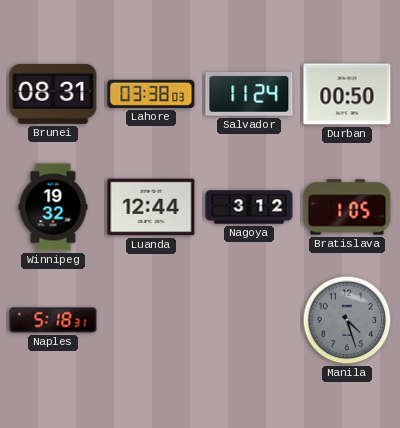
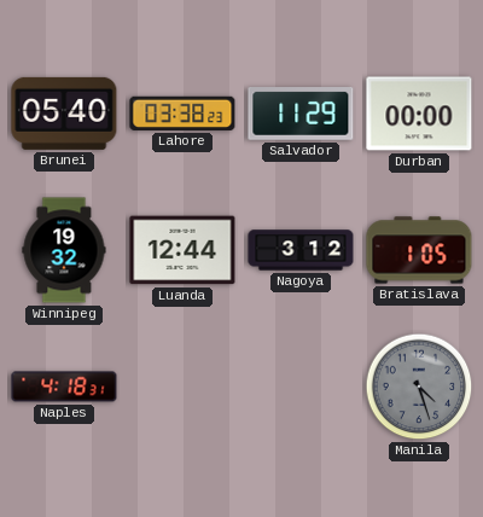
Brunei: 08:31 -> 05:40 (64, 114)
Lahore: 03:38:03 -> 03:38:23 (182, 114)
Salvador: 11:24 -> 11:29 (301, 115)
Durban: 00:50 -> 00:00 (419, 114)
Naples: 5:18 -> 4:18 (64, 387)
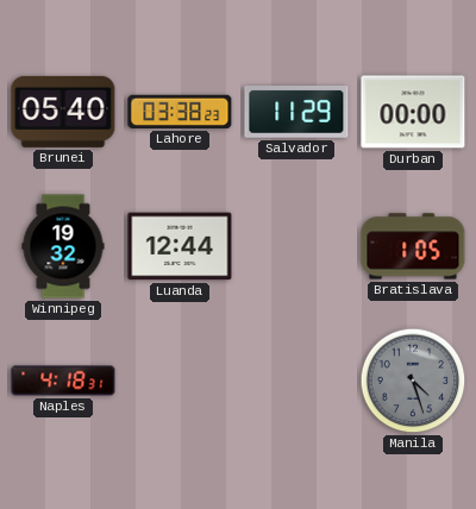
Nagoya: 3:12 -> none (301, 250)
